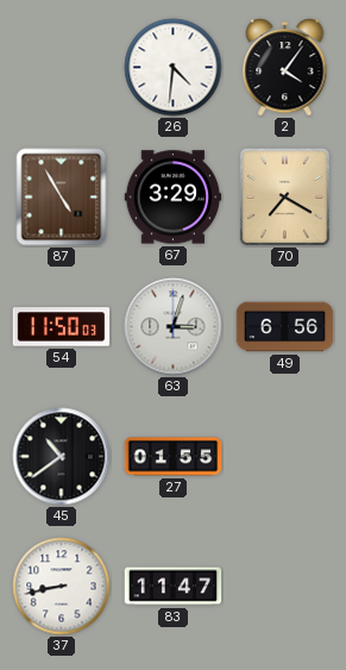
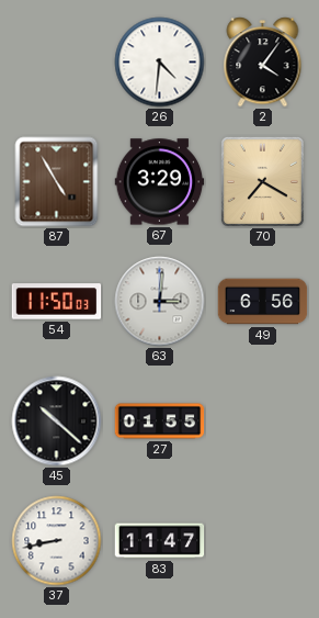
63: 3:03 -> 3:01 (160, 302)
45: 10:39 -> 10:22 (57, 422)
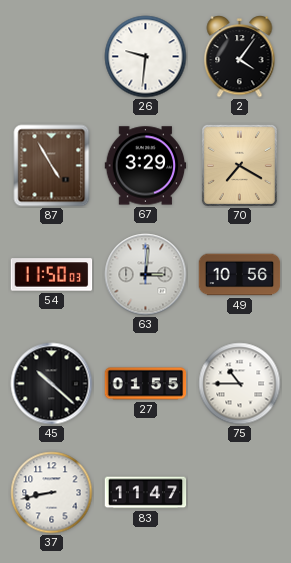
26: 4:31 -> 9:31 (146, 57)
49: 6:56 -> 10:56 (240, 275)
75: none -> 10:45 (240, 384)
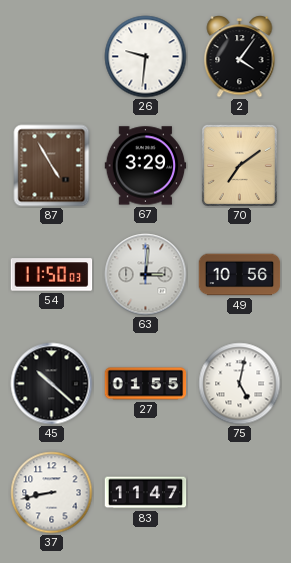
70: 7:20 -> 7:09 (239, 165)
75: 10:45 -> 5:02 (240, 384)
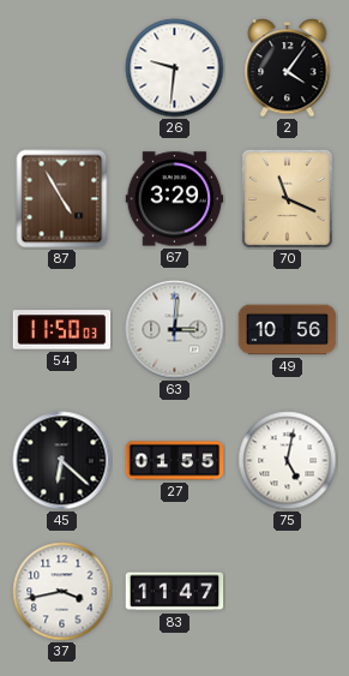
70: 7:09 -> 11:19 (287, 198)
45: 10:22 -> 6:22 (62, 461)
37: 8:43 -> 3:43 (62, 592)
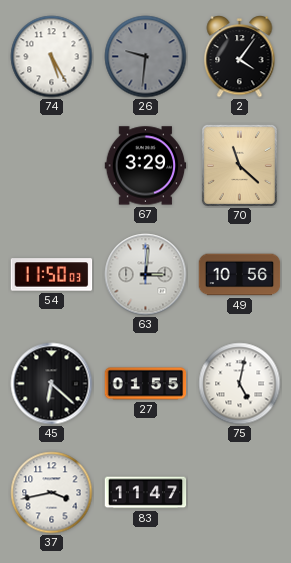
74: none -> 5:25 (52, 57)
26 dial: white -> grey (146, 57)
87: 4:55 -> none (62, 199)
70: 11:19 -> 11:22 (239, 165)
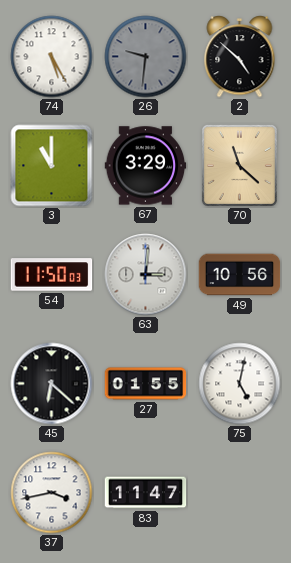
2: 4:06 -> 4:52 (240, 57)
3: none -> 11:00 (52, 166)
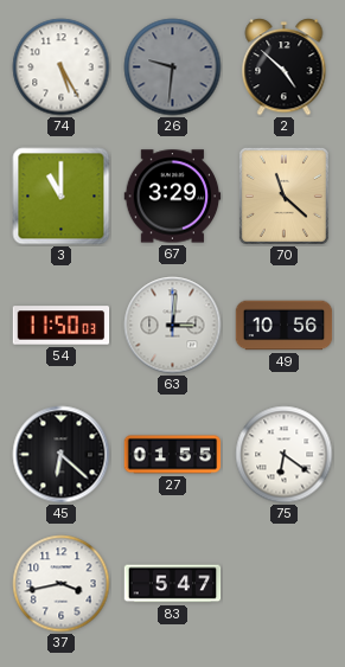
75: 5:02 -> 6:21 (285, 455)
83: 11:47 -> 5:47 (173, 584)
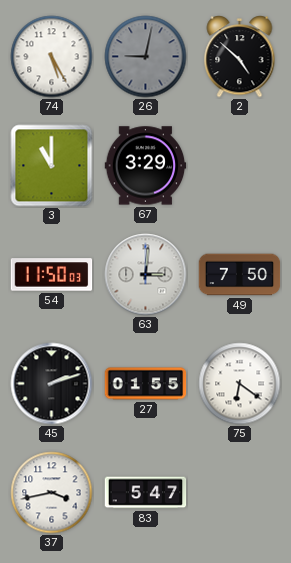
26: 9:31 -> 9:02 (146, 57)
70: 11:22 -> none (283, 195)
49: 10:56 -> 7:50 (240, 275)
45: 6:22 -> 2:12 (52, 384)
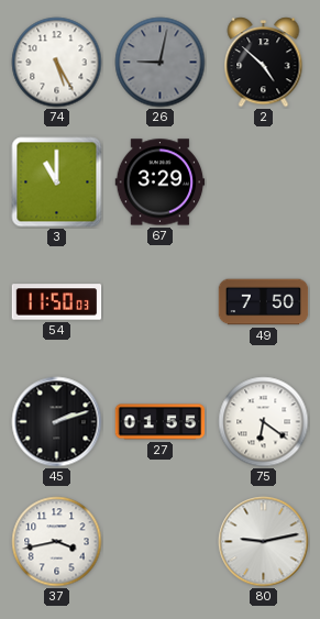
63: 3:01 -> none (146, 275)
83: 5:47 -> none (146, 493)
80: none -> 9:13 (264, 542)
